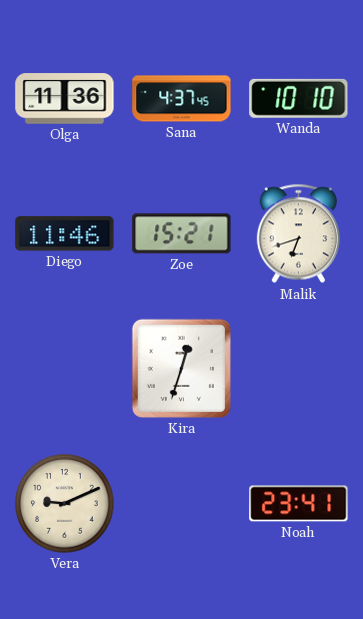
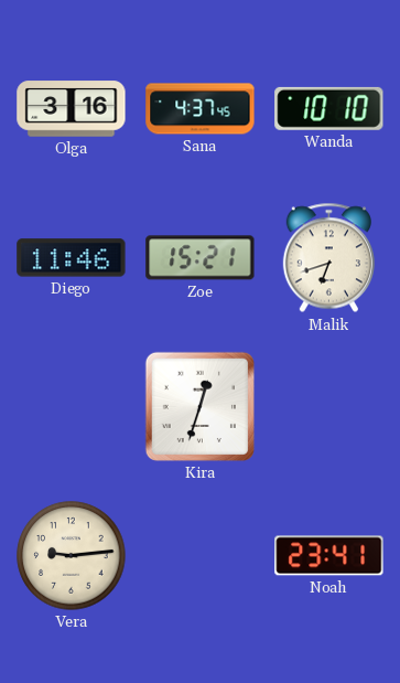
Olga: 11:36 -> 3:16 (72, 109)
Vera: 9:11 -> 9:14 (72, 556)
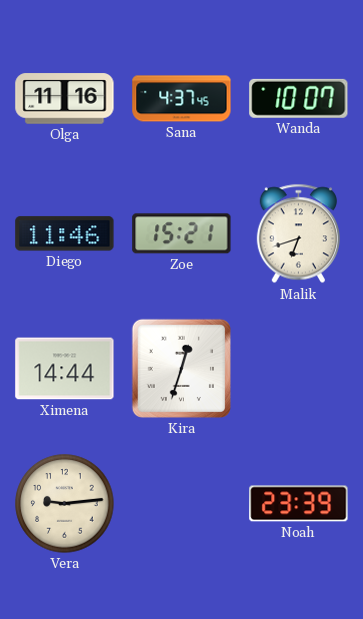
Olga: 3:16 -> 11:16 (65, 99)
Wanda: 10:10 -> 10:07 (299, 98)
Ximena: none -> 14:44 (65, 369)
Noah: 23:41 -> 23:39 (299, 504)
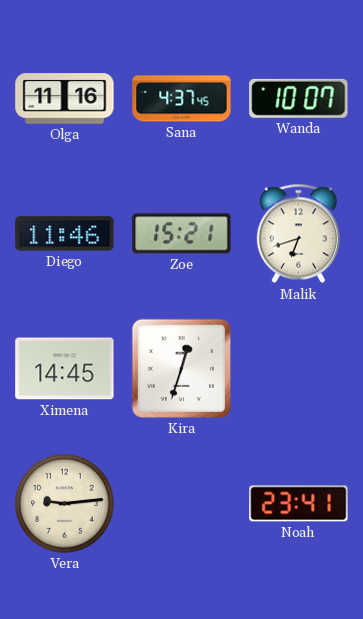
Ximena: 14:44 -> 14:45 (65, 369)
Noah: 23:39 -> 23:41 (299, 504)
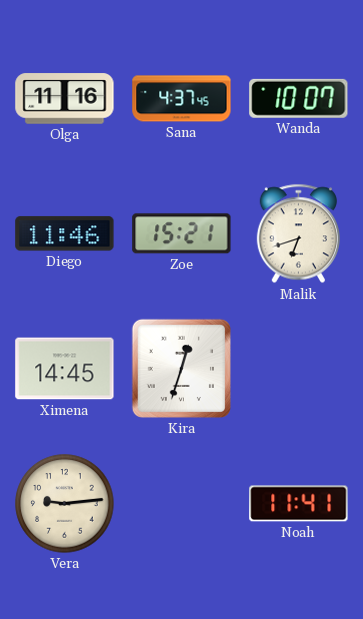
Noah: 23:41 -> 11:41 (299, 504)
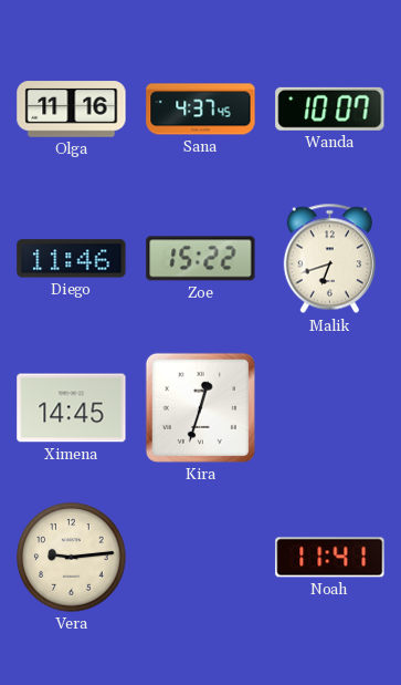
Zoe: 15:21 -> 15:22 (201, 259)
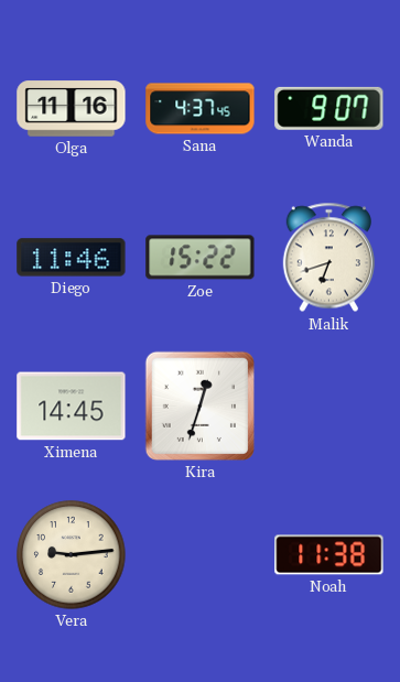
Wanda: 10:07 -> 9:07 (329, 108)
Noah: 11:41 -> 11:38 (329, 555)
